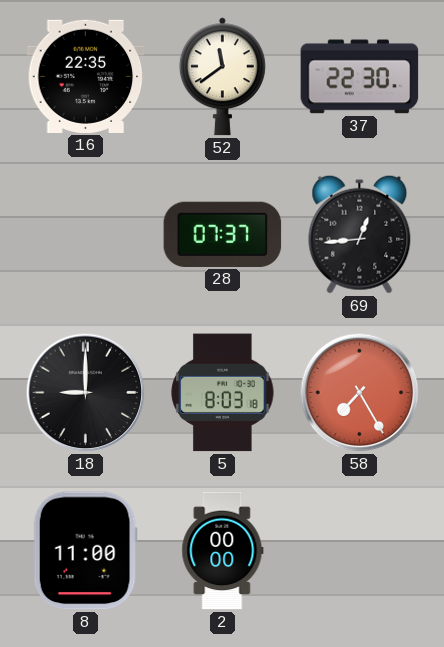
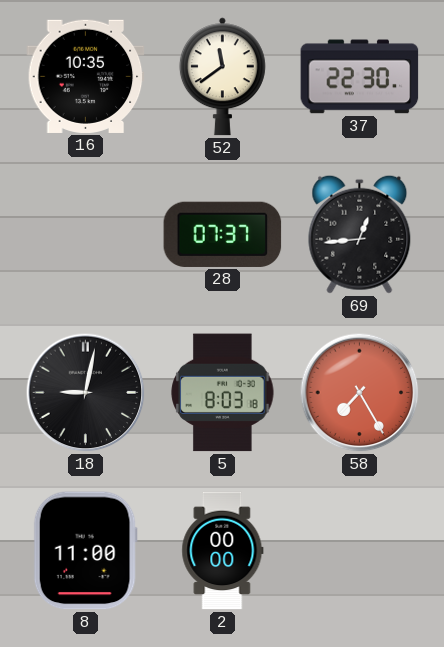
16: 22:35 -> 10:35 (86, 76)
18: 9:00 -> 9:02 (86, 393)
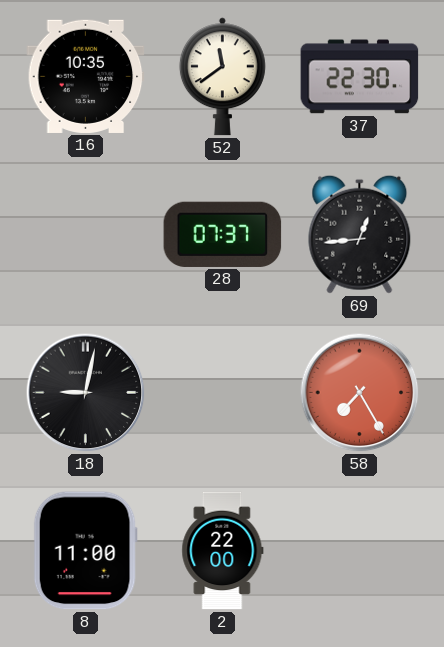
5: 8:03 -> none (223, 393)
2: 00:00 -> 22:00 (223, 551)
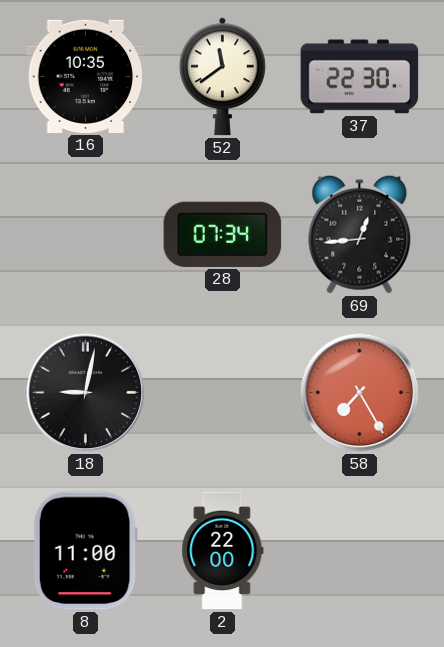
28: 07:37 -> 07:34 (223, 234)
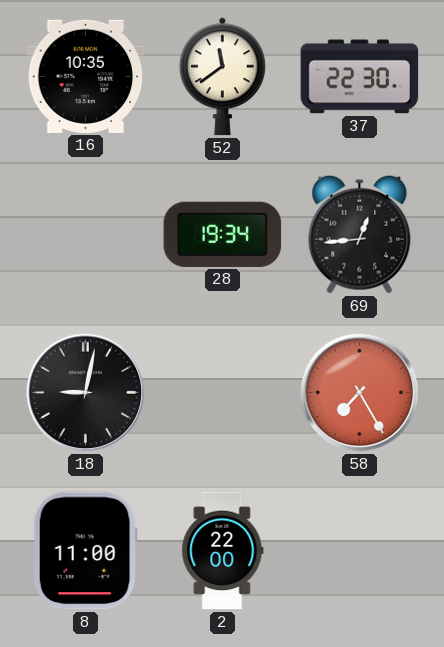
28: 07:34 -> 19:34 (223, 234)
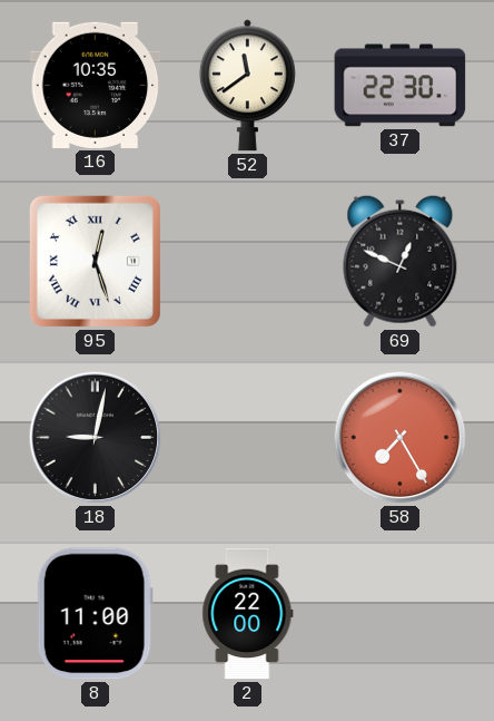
95: none -> 12:27 (95, 261)
28: 19:34 -> none (223, 234)
69: 12:44 -> 12:49 (401, 261)
